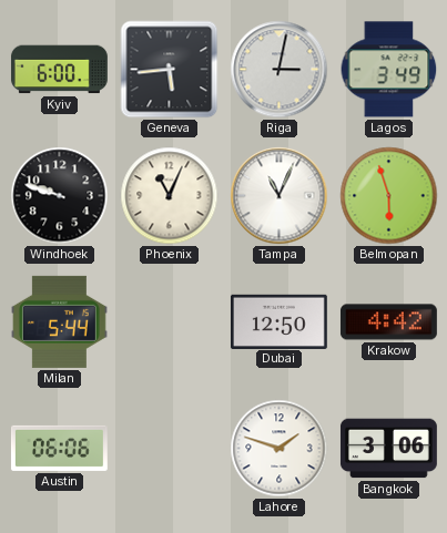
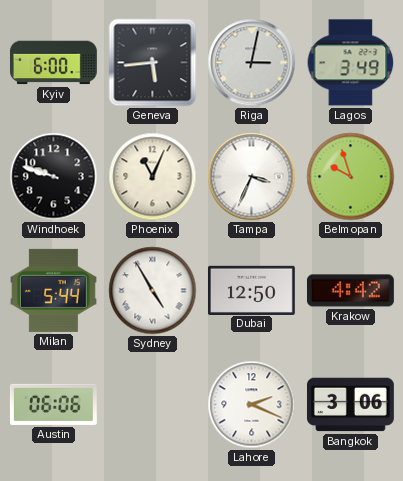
Tampa: 11:04 -> 3:34 (252, 177)
Belmopan: 5:57 -> 9:57 (351, 177)
Sydney: none -> 4:55 (153, 291)
Lahore: 1:48 -> 2:19 (252, 405)
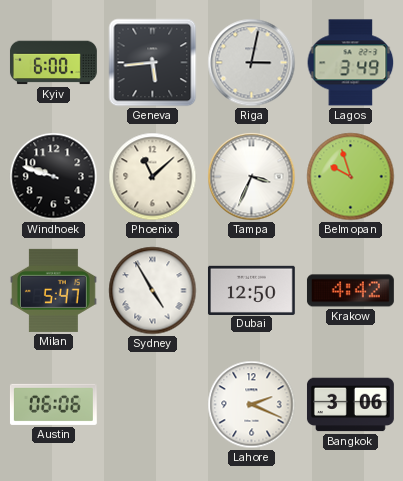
Phoenix: 11:04 -> 11:08 (153, 177)
Milan: 5:44 -> 5:47 (53, 290)
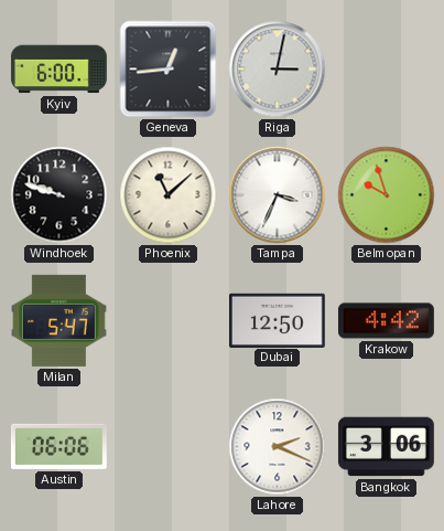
Geneva: 5:44 -> 12:44 (169, 70)
Lagos: 3:49 -> none (351, 63)
Sydney: 4:55 -> none (153, 291)
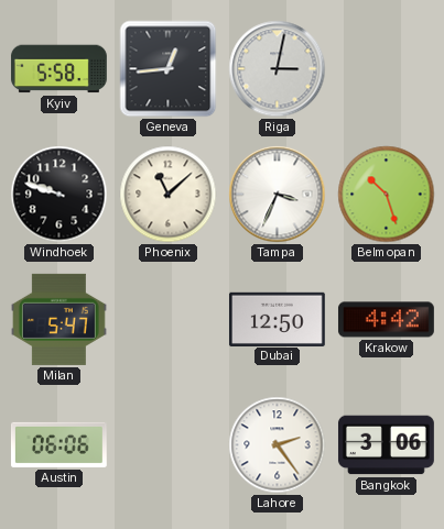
Kyiv: 6:00 -> 5:58 (58, 69)
Belmopan: 9:57 -> 10:27 (387, 195)
Lahore: 2:19 -> 2:24 (278, 445)
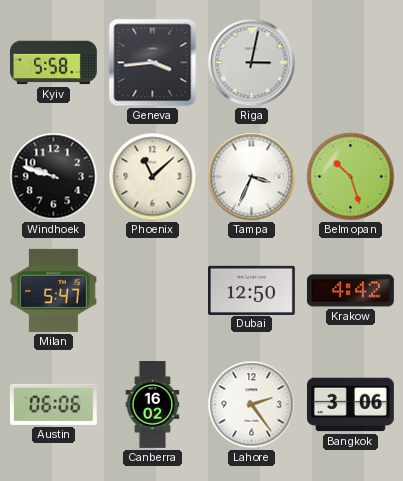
Geneva: 12:44 -> 3:44 (153, 63)
Canberra: none -> 16:02 (153, 405)
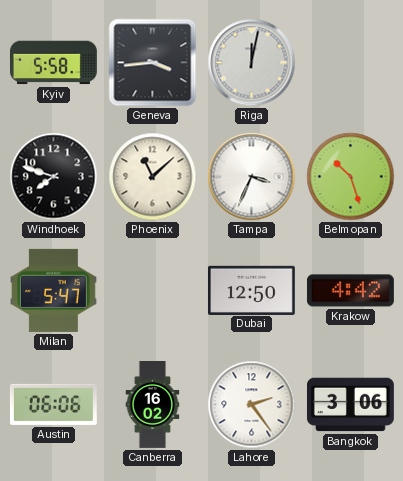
Riga: 3:02 -> 12:02 (252, 63)
Windhoek: 9:48 -> 7:48 (54, 177)
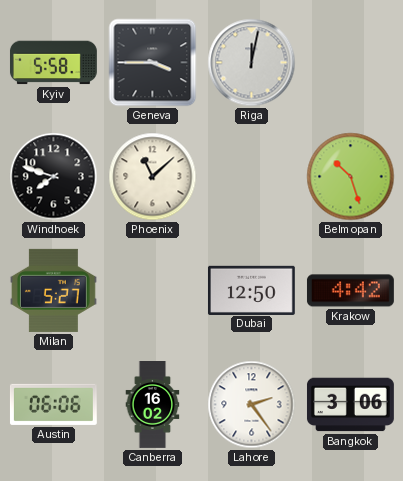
Geneva: 3:44 -> 3:45 (153, 63)
Tampa: 3:34 -> none (252, 177)
Milan: 5:47 -> 5:27 (53, 290)
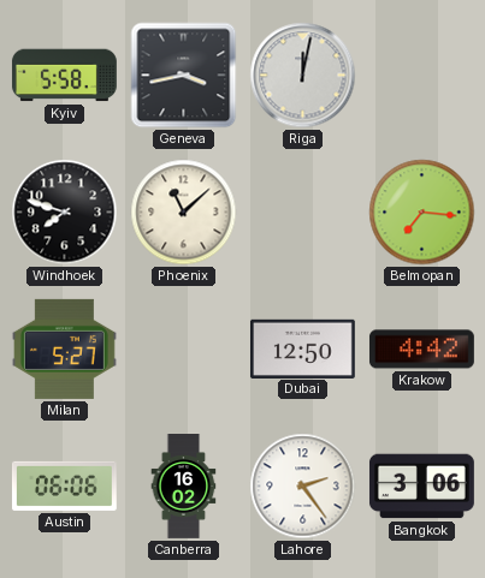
Geneva: 3:45 -> 3:43 (184, 76)
Belmopan: 10:27 -> 7:16 (422, 213)
